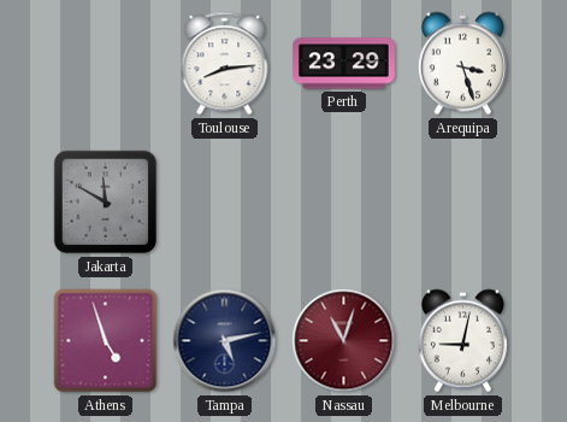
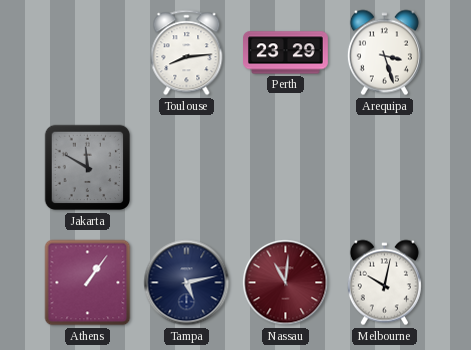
Athens: 4:57 -> 1:06 (88, 283)
Nassau: 11:03 -> 11:01 (286, 283)
Melbourne: 9:02 -> 10:02 (384, 283)
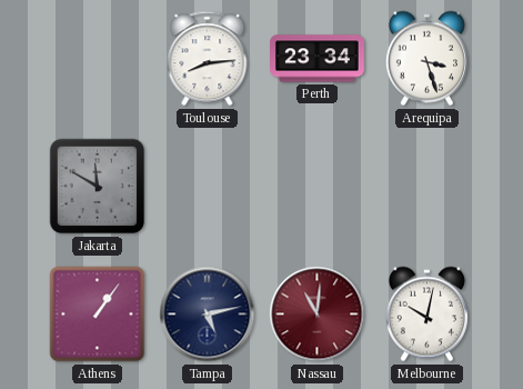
Perth: 23:29 -> 23:34 (318, 59)
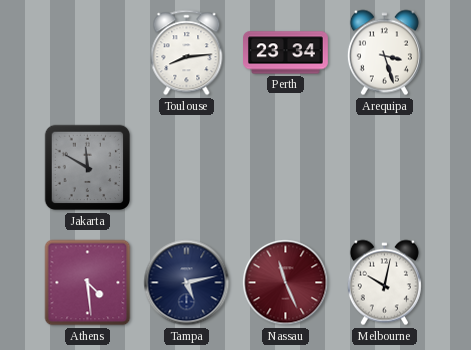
Athens: 1:06 -> 4:29 (88, 283)
Nassau: 11:01 -> 11:26 (286, 283)
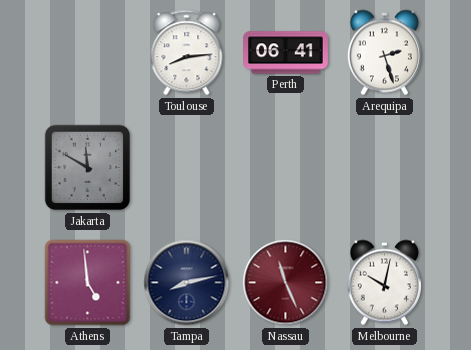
Perth: 23:34 -> 06:41 (286, 53)
Arequipa: 3:27 -> 2:27 (384, 53)
Athens: 4:29 -> 4:59 (88, 283)
Tampa: 5:13 -> 8:13 (187, 283)
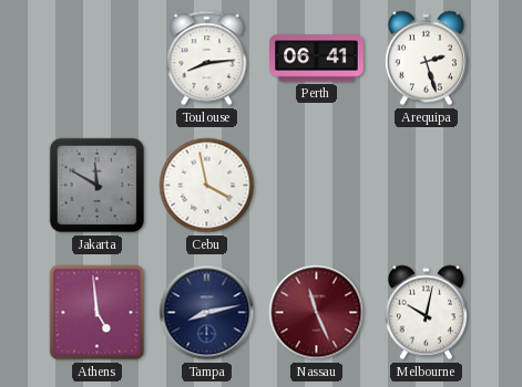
Cebu: none -> 3:58 (207, 186)
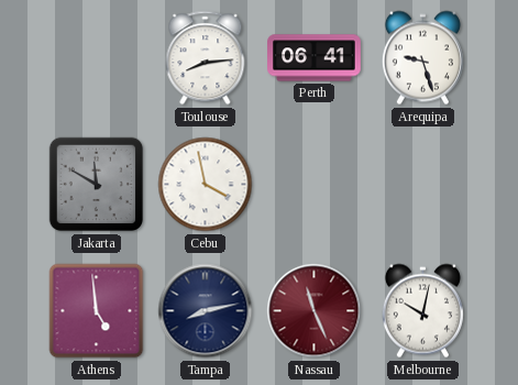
Arequipa: 2:27 -> 9:27 (422, 58)
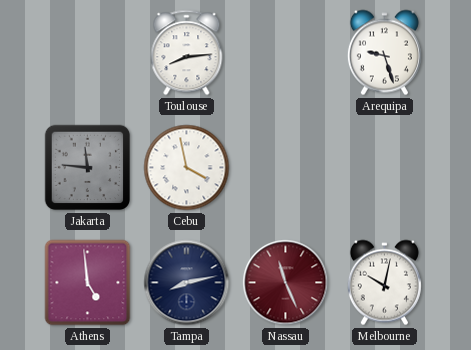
Perth: 06:41 -> none (315, 58)
Jakarta: 11:50 -> 11:46 (88, 168)
